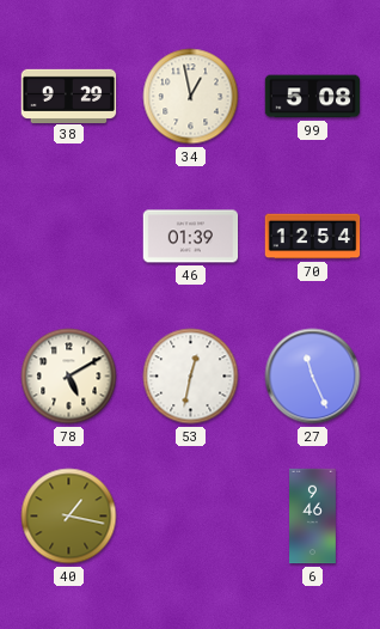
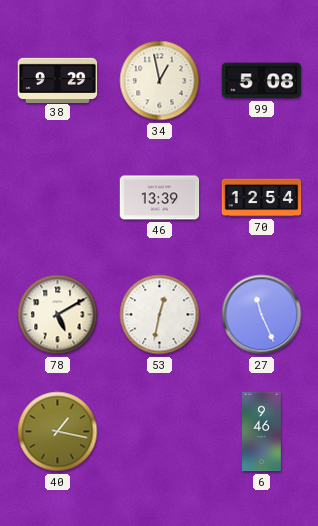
46: 01:39 -> 13:39 (160, 198)
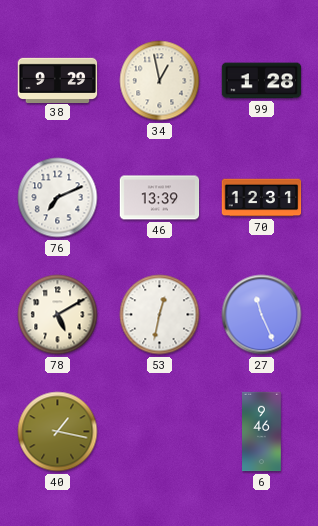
99: 5:08 -> 1:28 (262, 81)
76: none -> 7:11 (58, 198)
70: 12:54 -> 12:31 (262, 198)
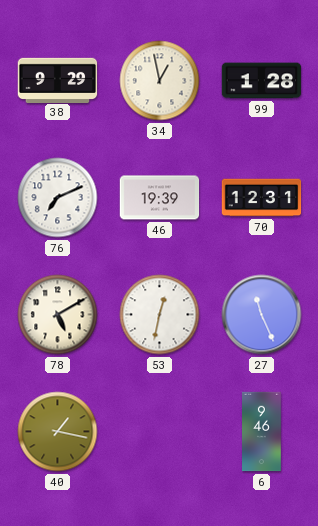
46: 13:39 -> 19:39 (160, 198)
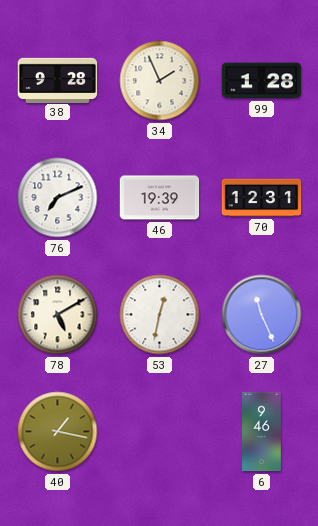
38: 9:29 -> 9:28 (58, 80)
34: 12:58 -> 1:56 (160, 81)
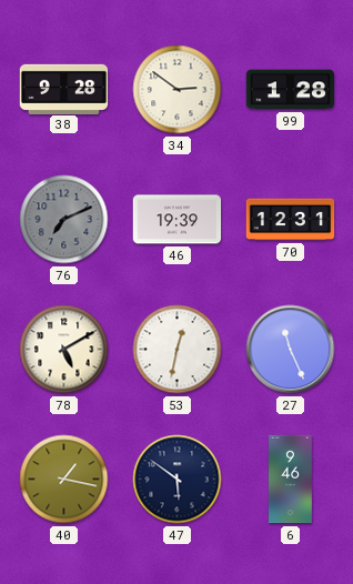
34: 1:56 -> 2:51 (178, 90)
76 dial: white -> grey (64, 220)
47: none -> 5:51 (178, 480)
